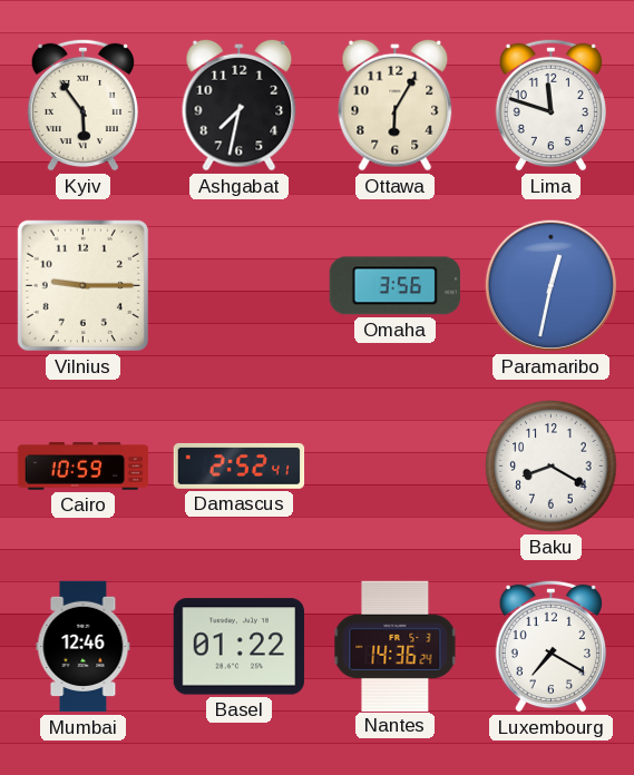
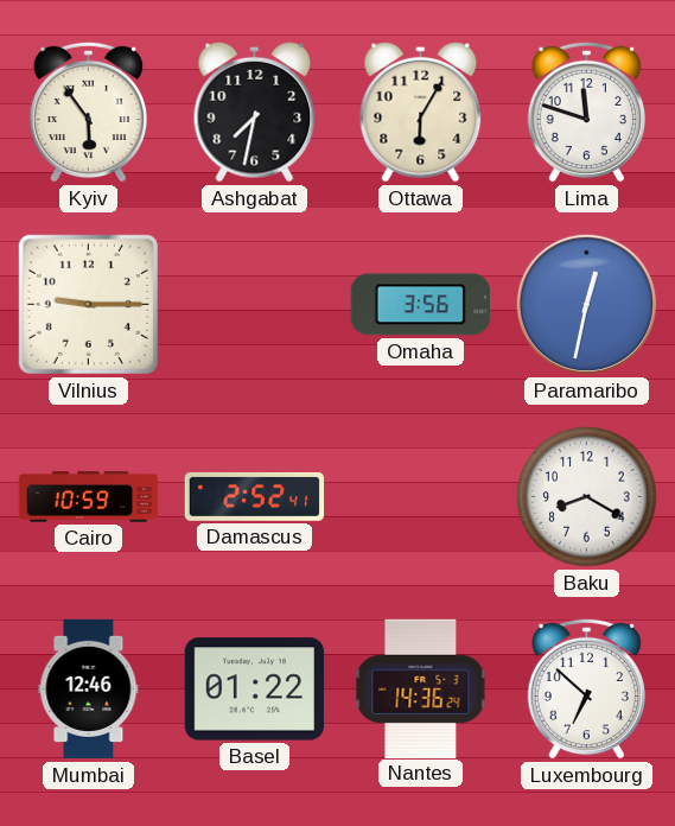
Luxembourg: 7:20 -> 6:52 (586, 688)
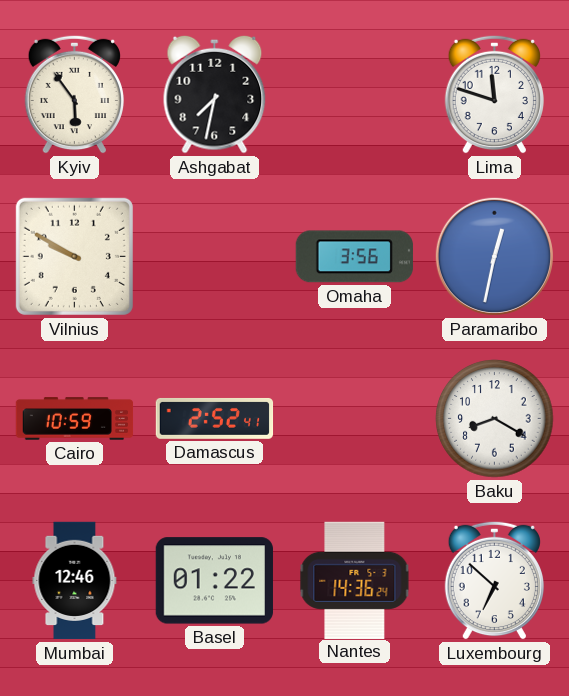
Ottawa: 6:05 -> none (421, 112)
Vilnius: 9:15 -> 9:50 (74, 256)
